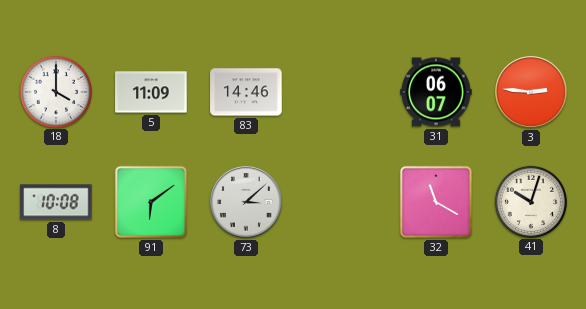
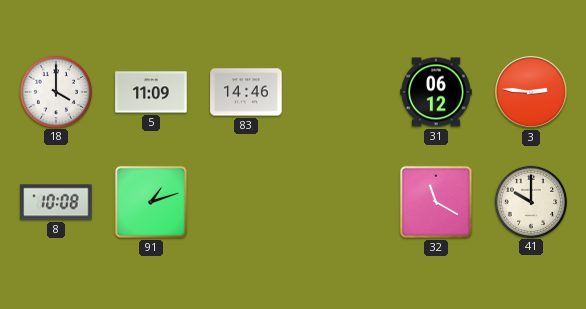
31: 06:07 -> 06:12 (436, 92)
91: 6:09 -> 1:12 (151, 202)
73: 3:08 -> none (246, 202)
41: 10:03 -> 10:00 (530, 201)
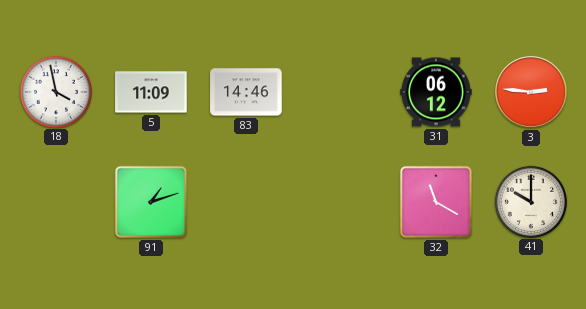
18: 4:00 -> 3:58 (55, 91)
8: 10:08 -> none (56, 202)
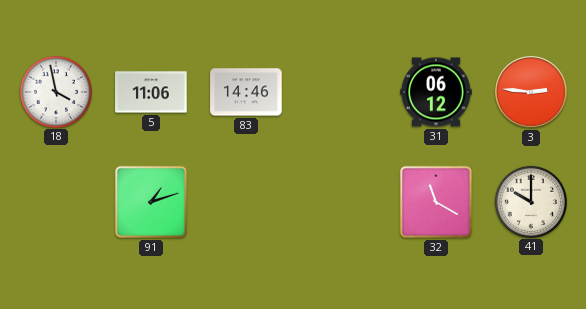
5: 11:09 -> 11:06 (151, 92)
